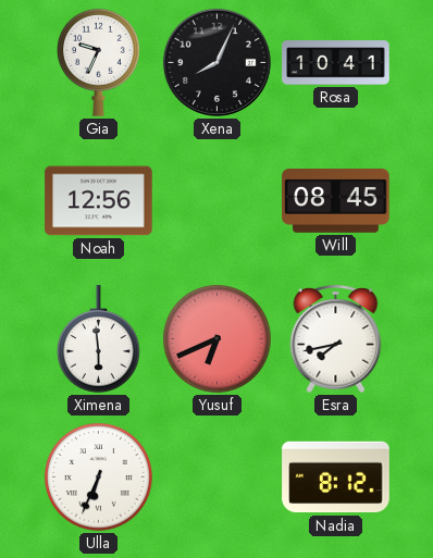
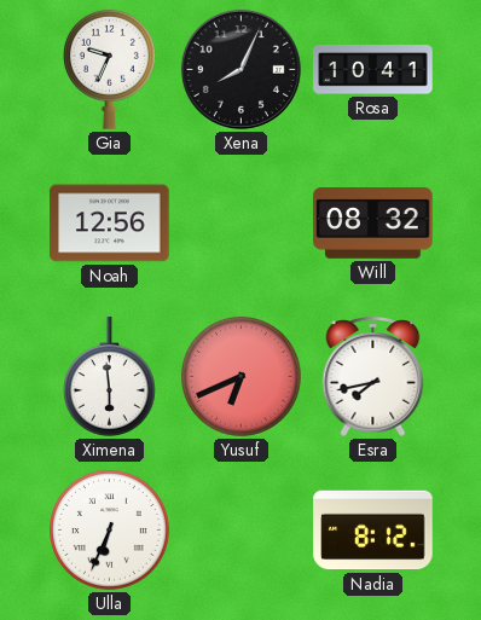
Will: 08:45 -> 08:32 (373, 224)
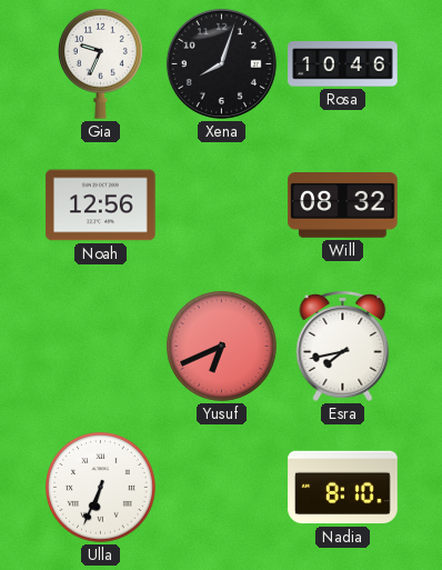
Xena: 8:04 -> 8:03 (221, 63)
Rosa: 10:41 -> 10:46 (343, 64)
Ximena: 5:59 -> none (109, 377)
Nadia: 8:12 -> 8:10 (343, 488)
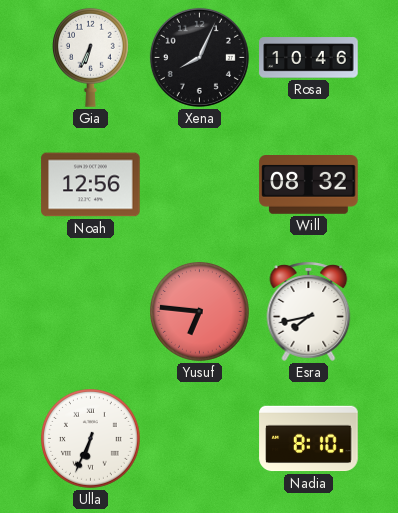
Gia: 9:34 -> 6:34 (90, 57)
Xena: 8:03 -> 8:04 (199, 57)
Yusuf: 6:41 -> 6:46 (200, 312)
